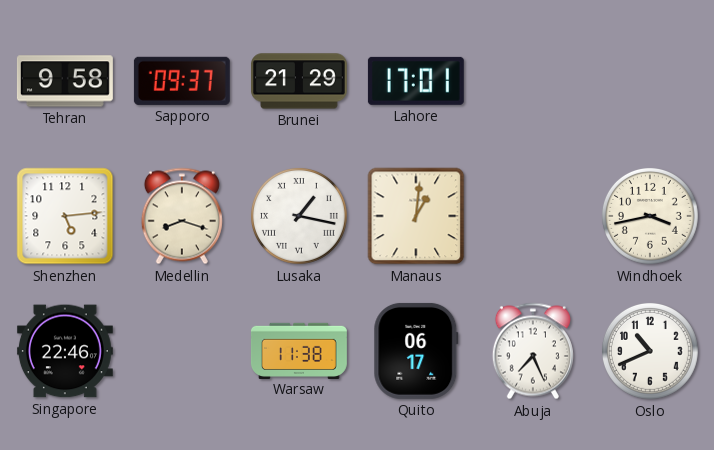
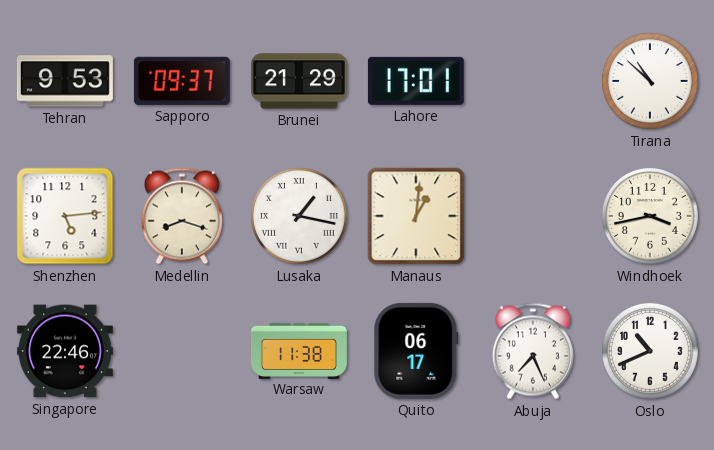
Tehran: 9:58 -> 9:53 (65, 81)
Tirana: none -> 10:52 (650, 81)
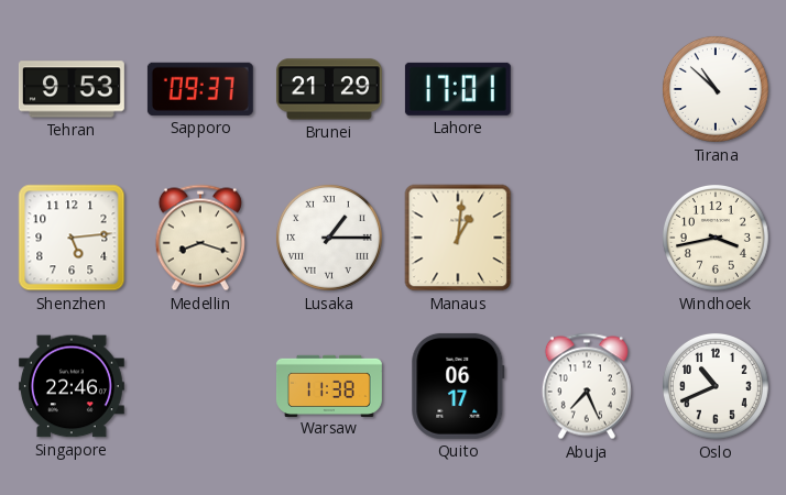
Lusaka: 1:17 -> 1:15 (329, 238)
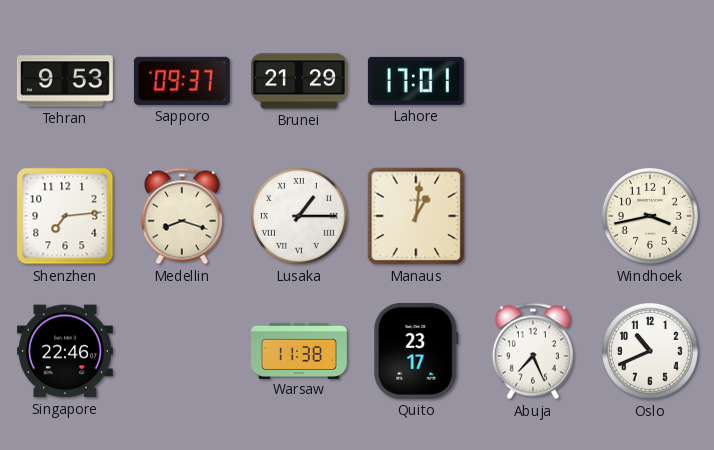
Tirana: 10:52 -> none (716, 89)
Shenzhen: 5:14 -> 7:14 (65, 216)
Quito: 06:17 -> 23:17 (416, 351)
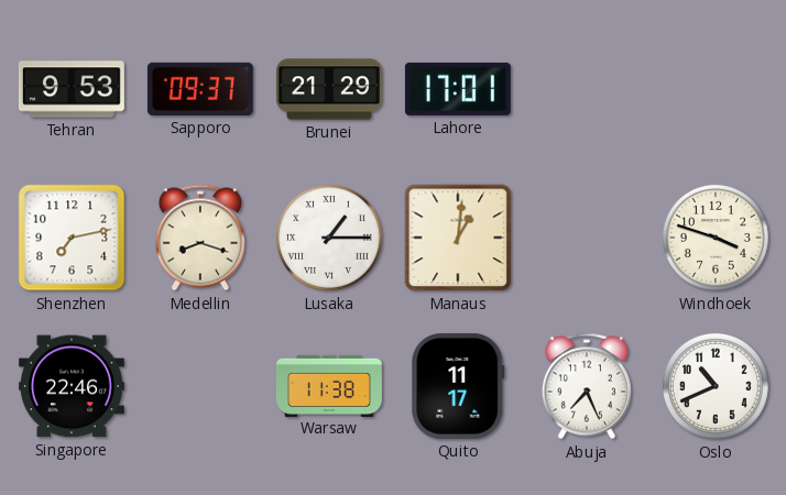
Shenzhen: 7:14 -> 7:13 (72, 238)
Windhoek: 3:43 -> 3:48 (716, 238)
Quito: 23:17 -> 11:17 (458, 386)
